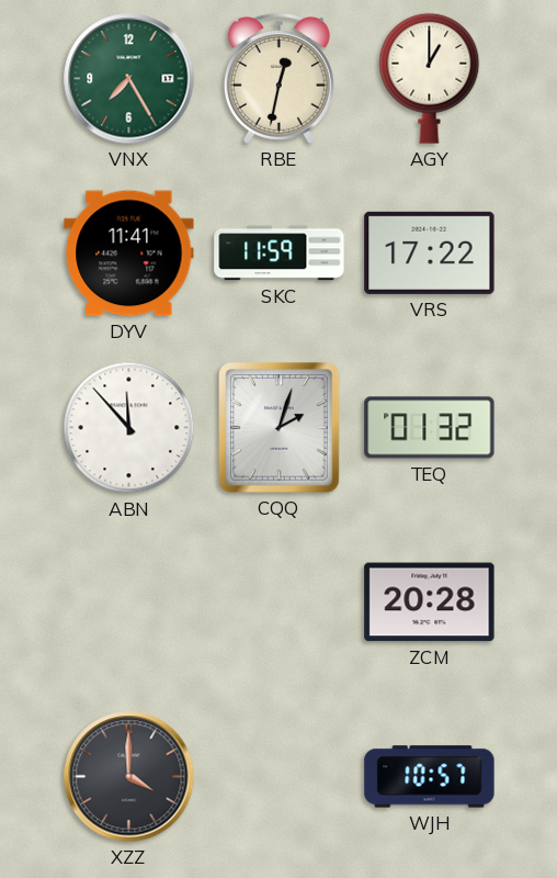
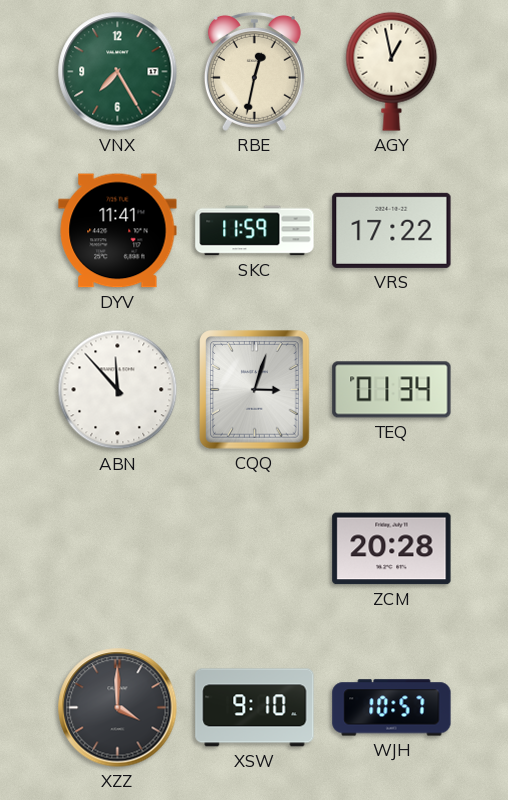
AGY: 1:00 -> 12:58 (392, 71)
CQQ: 2:03 -> 3:03 (255, 390)
TEQ: 01:32 -> 01:34 (392, 390)
XSW: none -> 9:10 (255, 708)
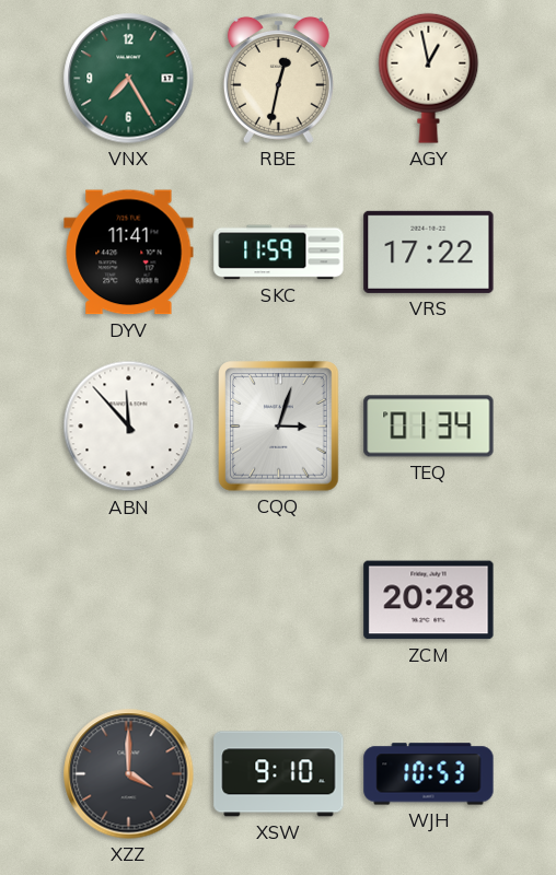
WJH: 10:57 -> 10:53 (429, 774)
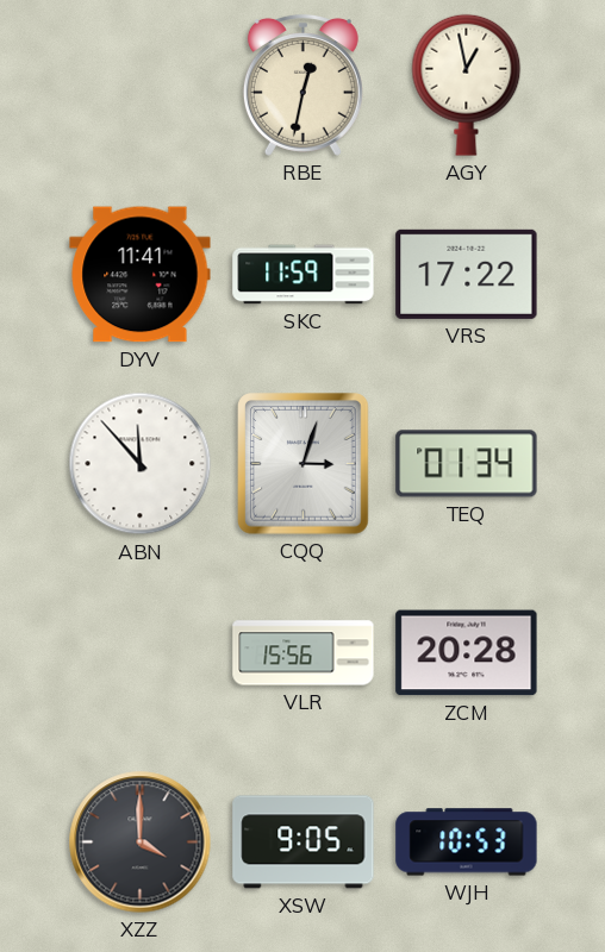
VNX: 7:25 -> none (129, 79)
VLR: none -> 15:56 (304, 653)
XSW: 9:10 -> 9:05 (304, 843)
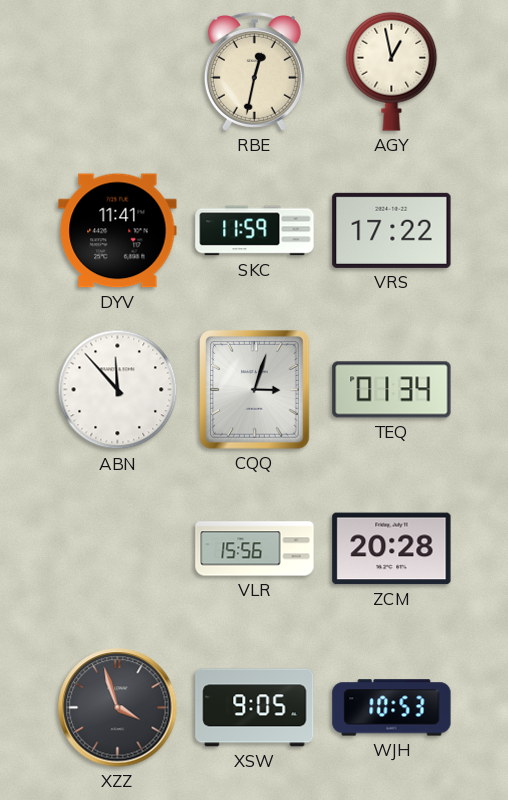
XZZ: 4:00 -> 3:57 (118, 708)
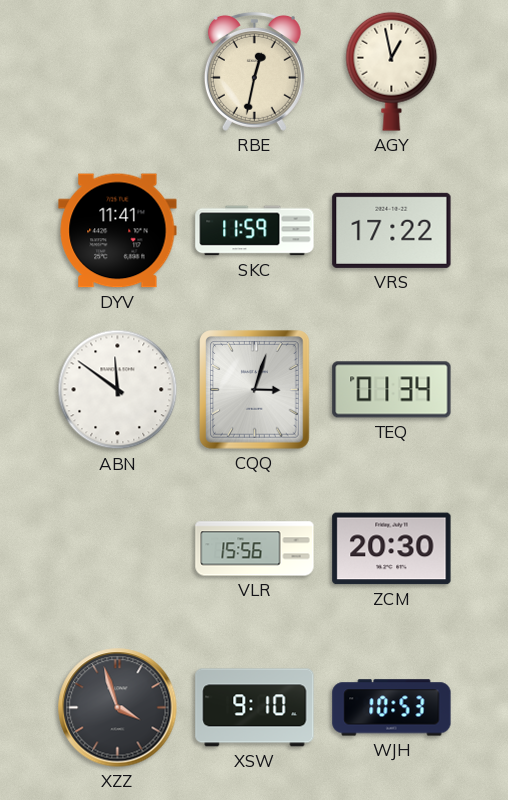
ABN: 11:53 -> 11:51 (118, 390)
ZCM: 20:28 -> 20:30 (392, 549)
XSW: 9:05 -> 9:10 (255, 708)
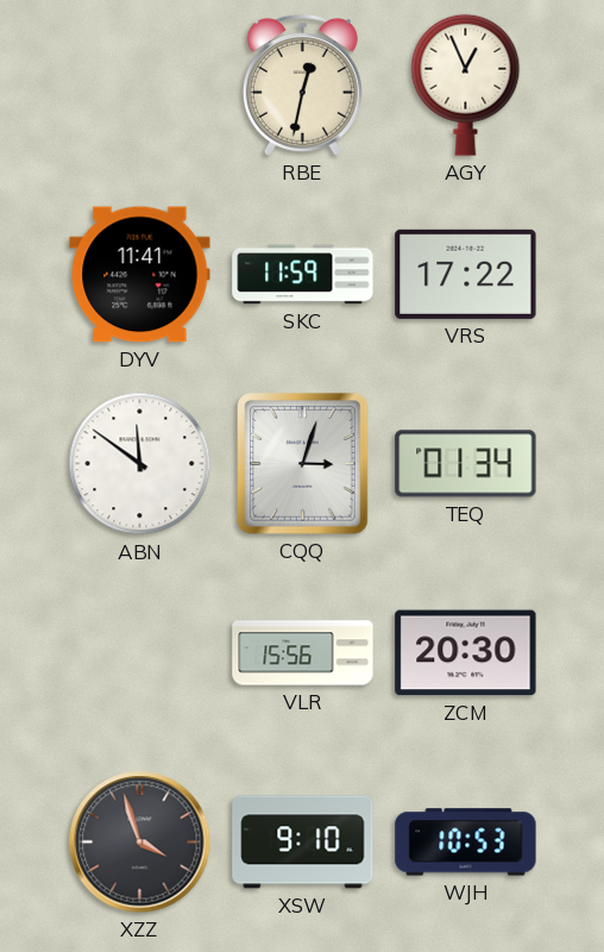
AGY: 12:58 -> 12:56 (466, 84)
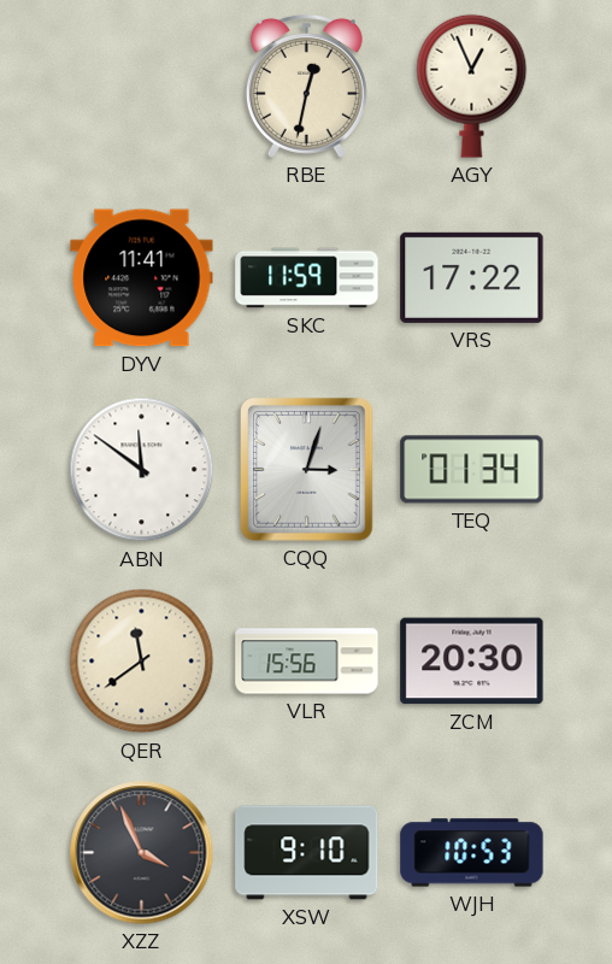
QER: none -> 11:39 (142, 662)
XZZ: 3:57 -> 3:56 (142, 853)
